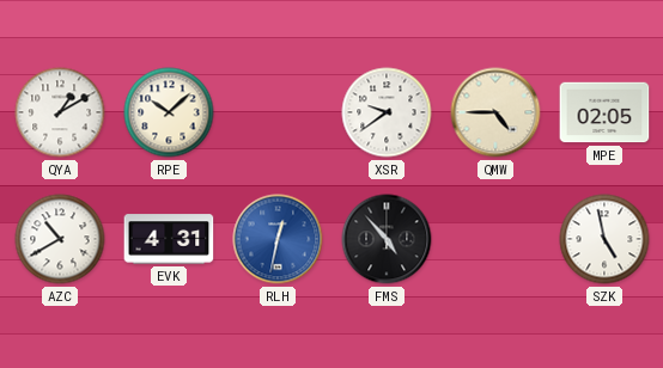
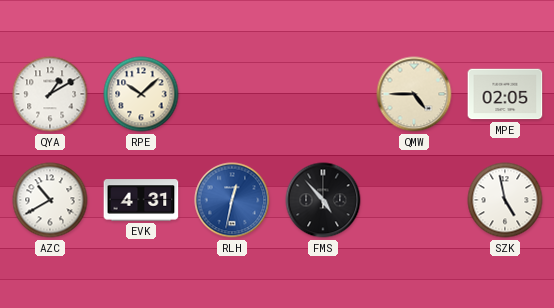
XSR: 9:39 -> none (387, 112)
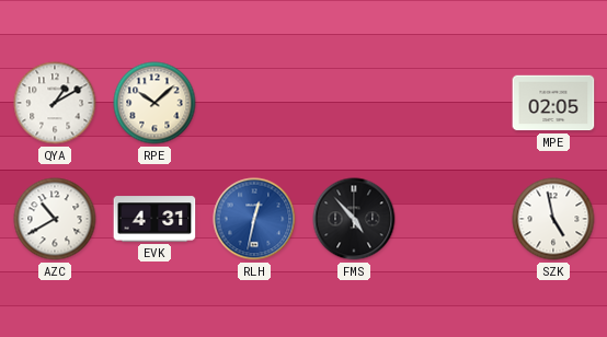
QMW: 4:45 -> none (414, 94)
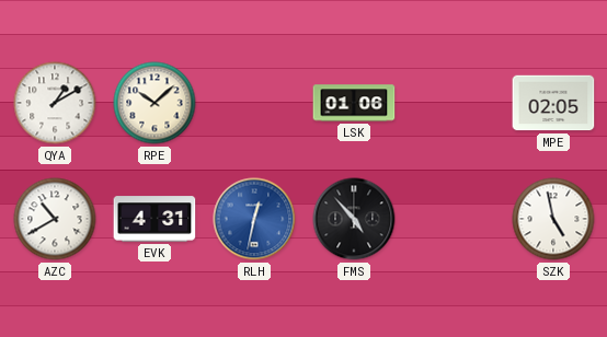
LSK: none -> 01:06 (354, 103)
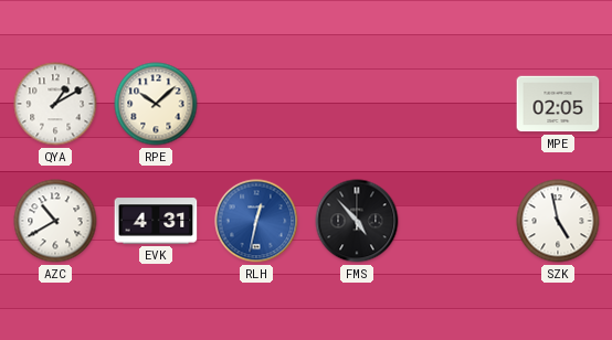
LSK: 01:06 -> none (354, 103)
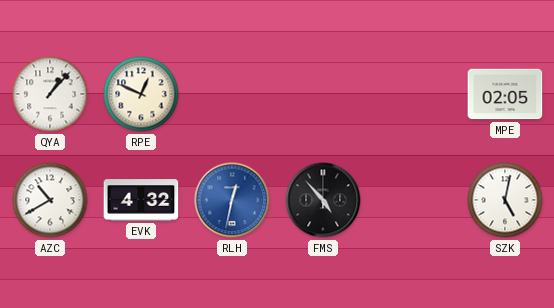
QYA: 1:10 -> 1:07 (50, 94)
RPE: 10:08 -> 12:49 (141, 94)
EVK: 4:31 -> 4:32 (141, 200)
SZK: 4:58 -> 5:02 (505, 200)
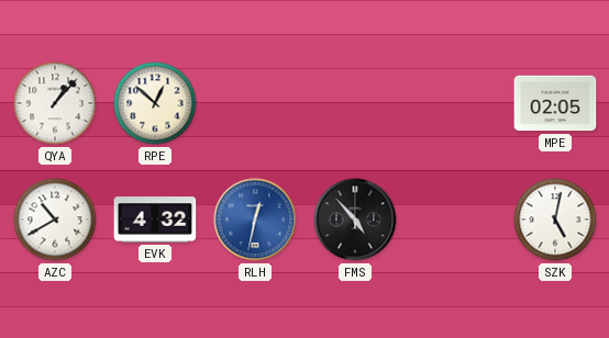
RPE: 12:49 -> 12:52 (155, 103)
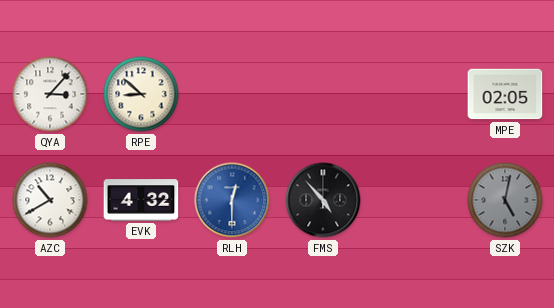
QYA: 1:07 -> 3:07 (50, 94)
RPE: 12:52 -> 8:52 (141, 94)
RLH: 12:32 -> 12:30 (232, 200)
SZK dial: white -> grey (505, 200)
